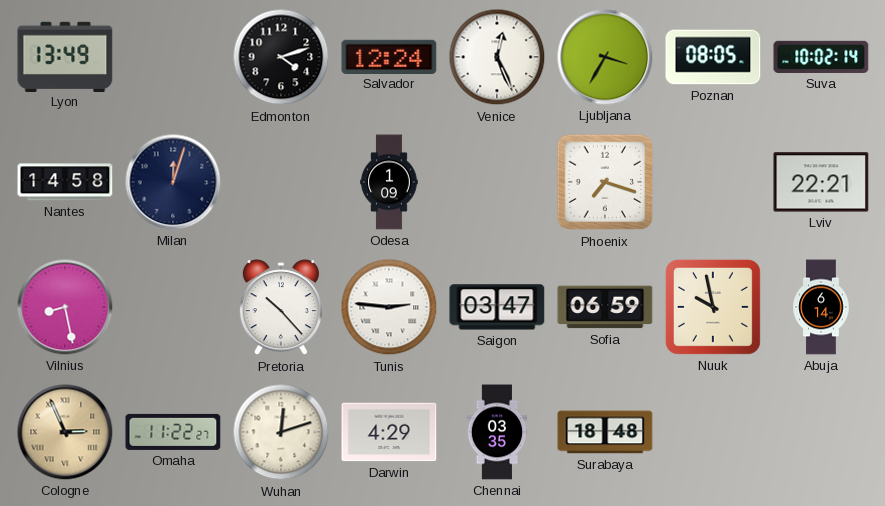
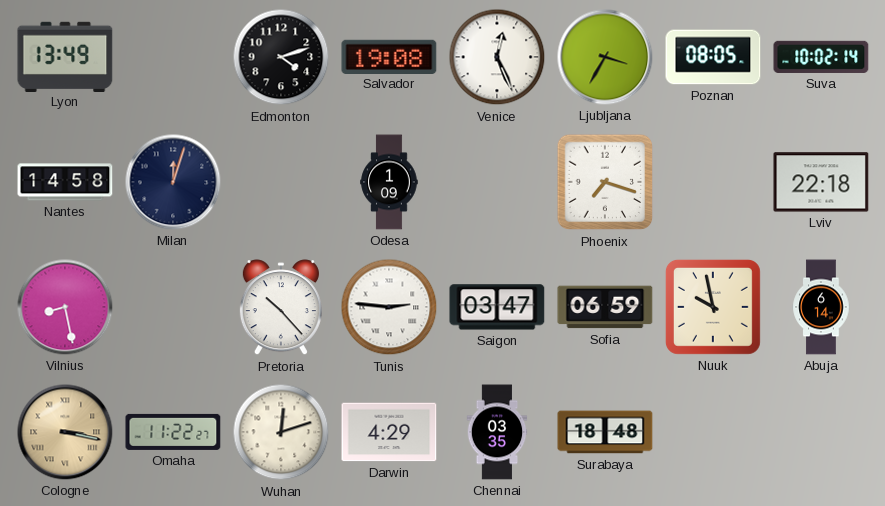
Salvador: 12:24 -> 19:08 (389, 56)
Lviv: 22:21 -> 22:18 (821, 182)
Cologne: 2:56 -> 3:17 (65, 432)
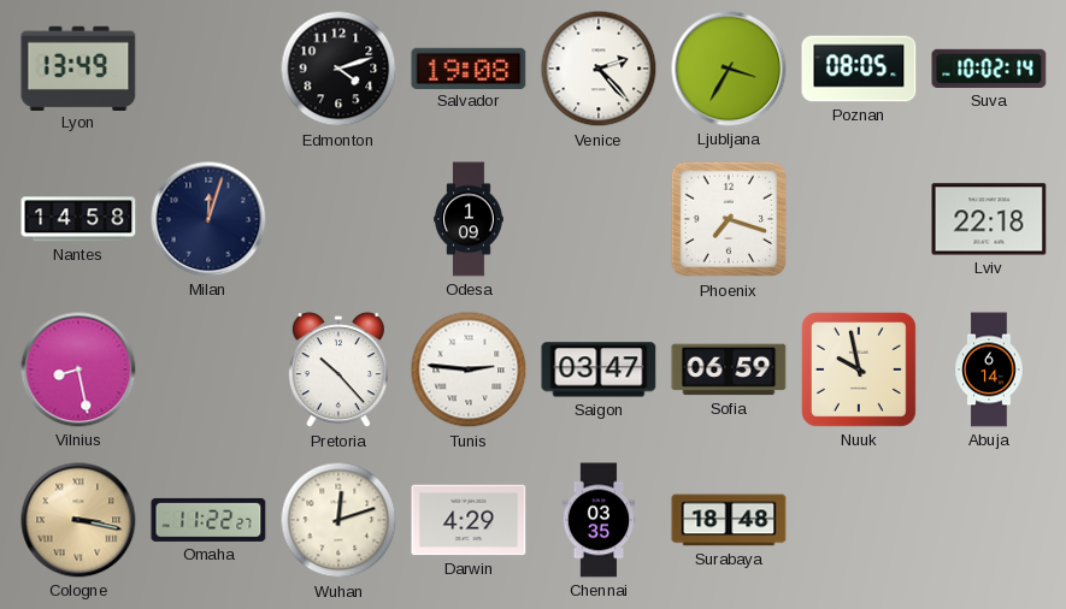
Venice: 12:26 -> 2:23 (599, 69)
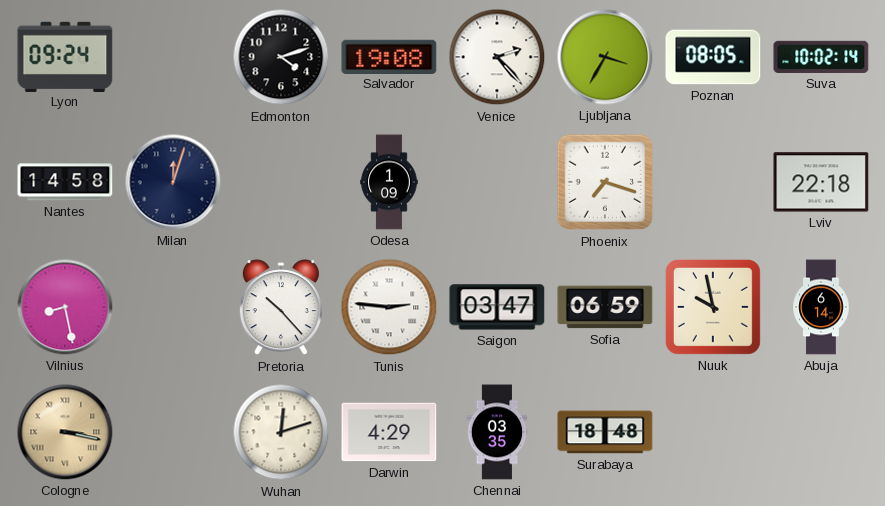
Lyon: 13:49 -> 09:24 (65, 56)
Omaha: 11:22 -> none (208, 520)
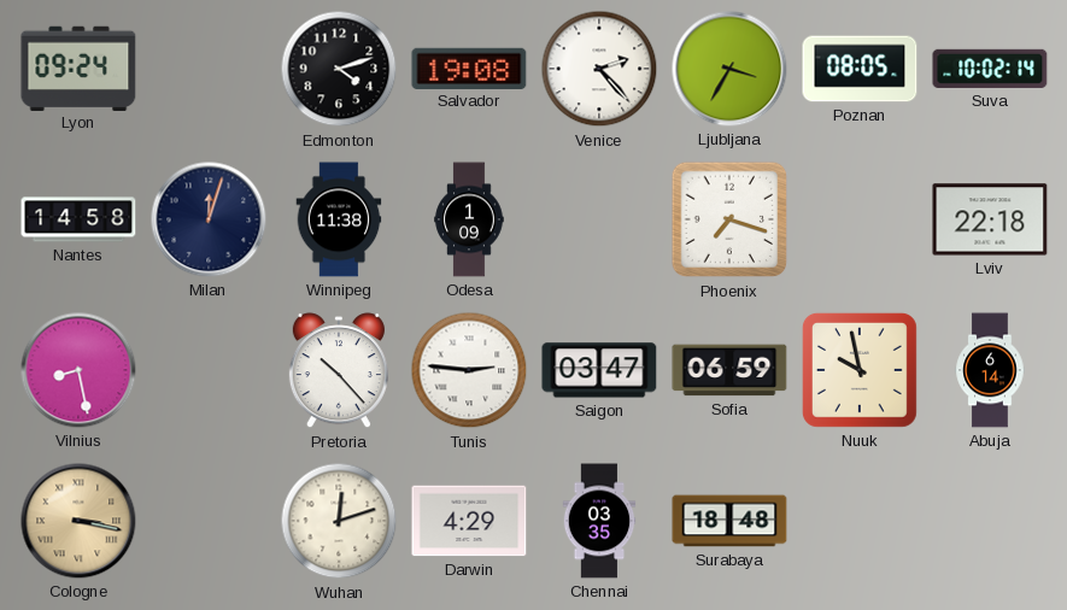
Winnipeg: none -> 11:38 (339, 219)
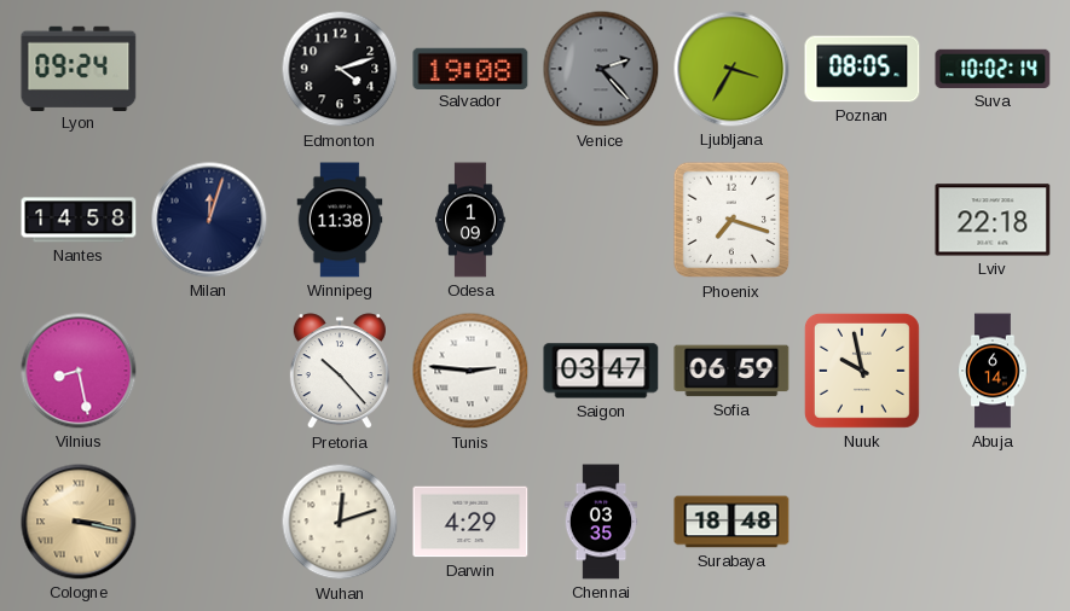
Venice dial: white -> grey (601, 69)
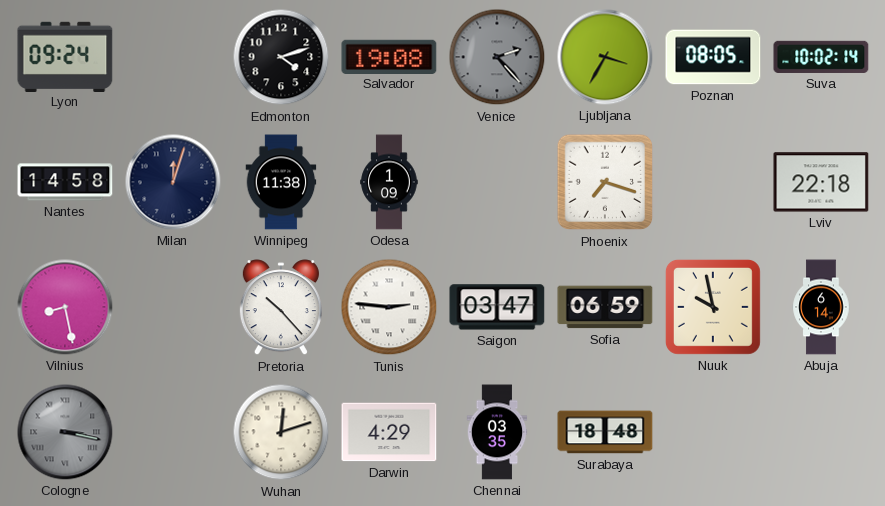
Cologne dial: champagne -> grey (65, 432)
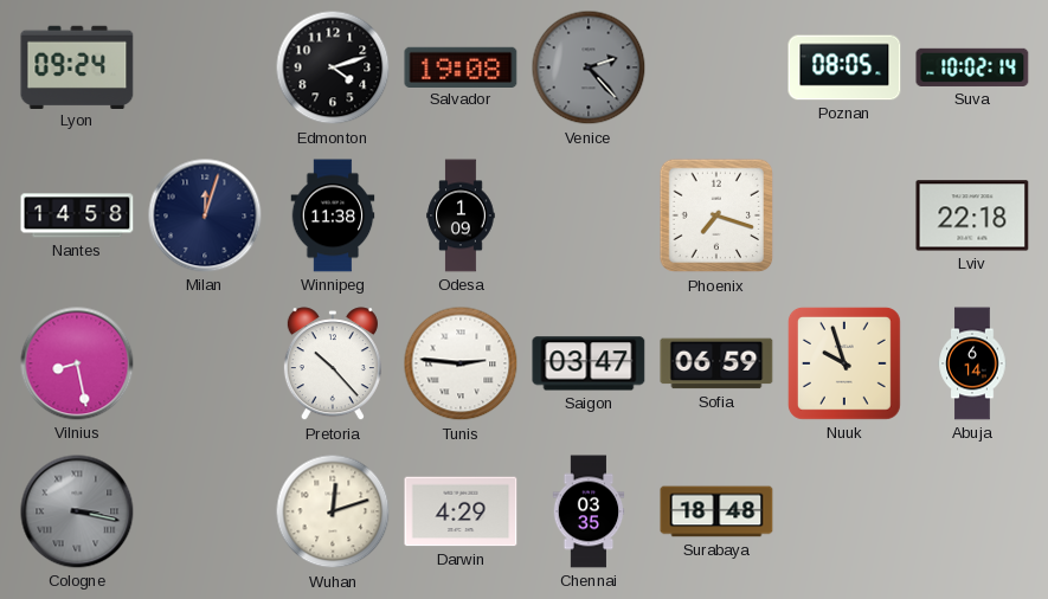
Ljubljana: 3:35 -> none (605, 57)
Nuuk: 9:58 -> 9:57 (844, 363)
